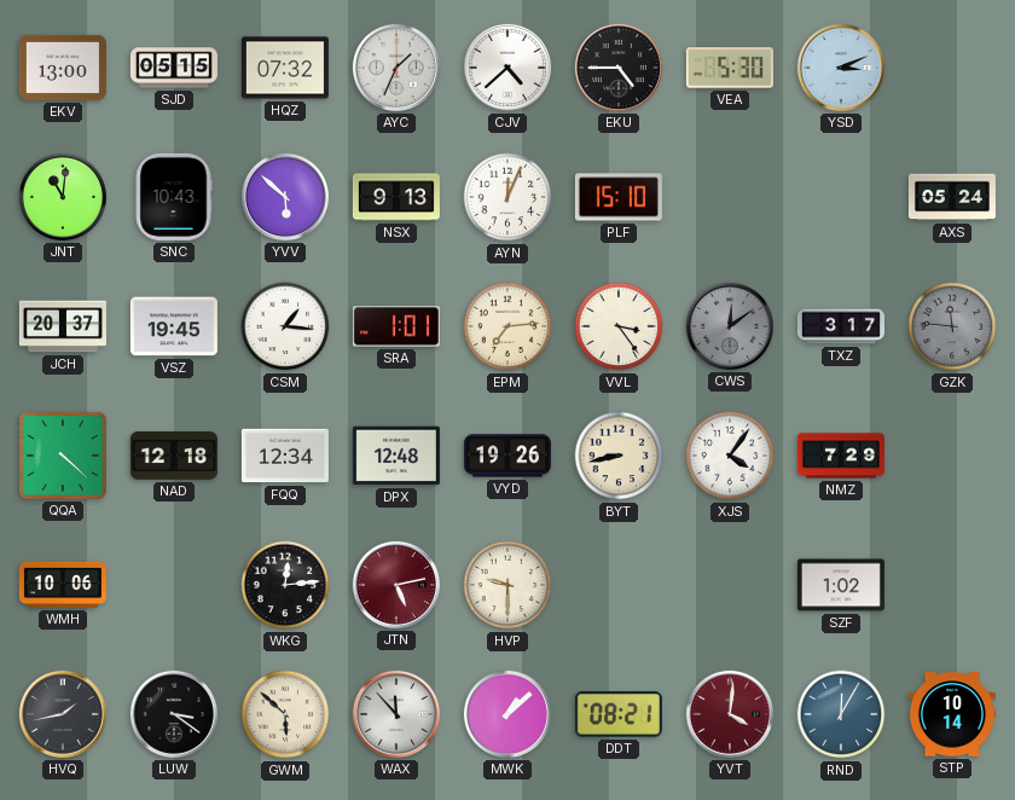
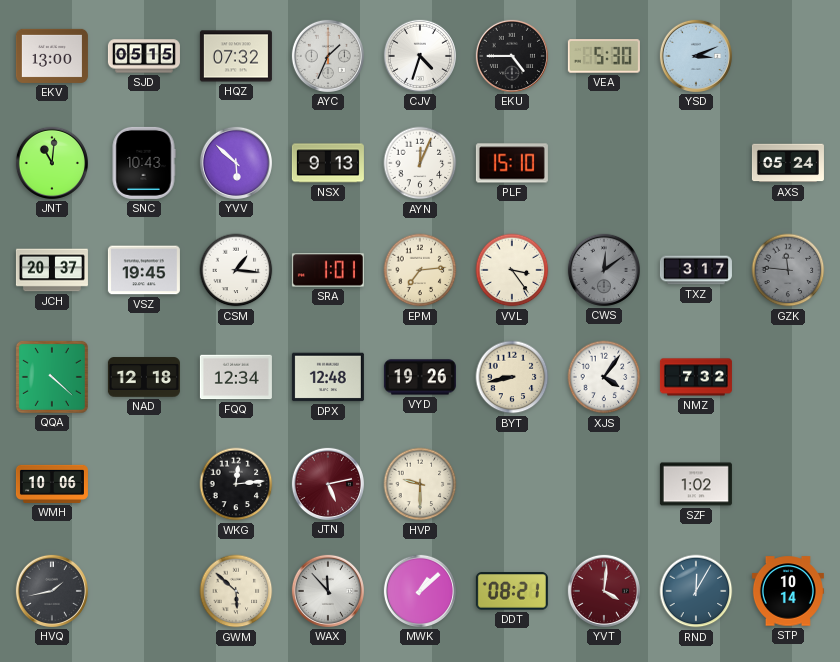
CJV: 4:38 -> 4:33 (420, 56)
NMZ: 7:29 -> 7:32 (696, 377)
LUW: 3:21 -> none (174, 714)
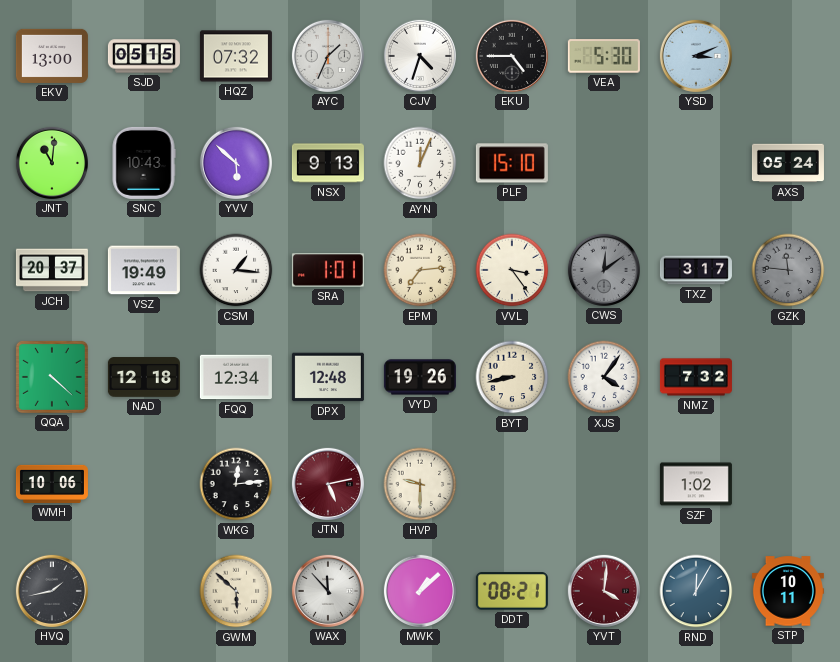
VSZ: 19:45 -> 19:49 (144, 270)
STP: 10:14 -> 10:11 (788, 591)
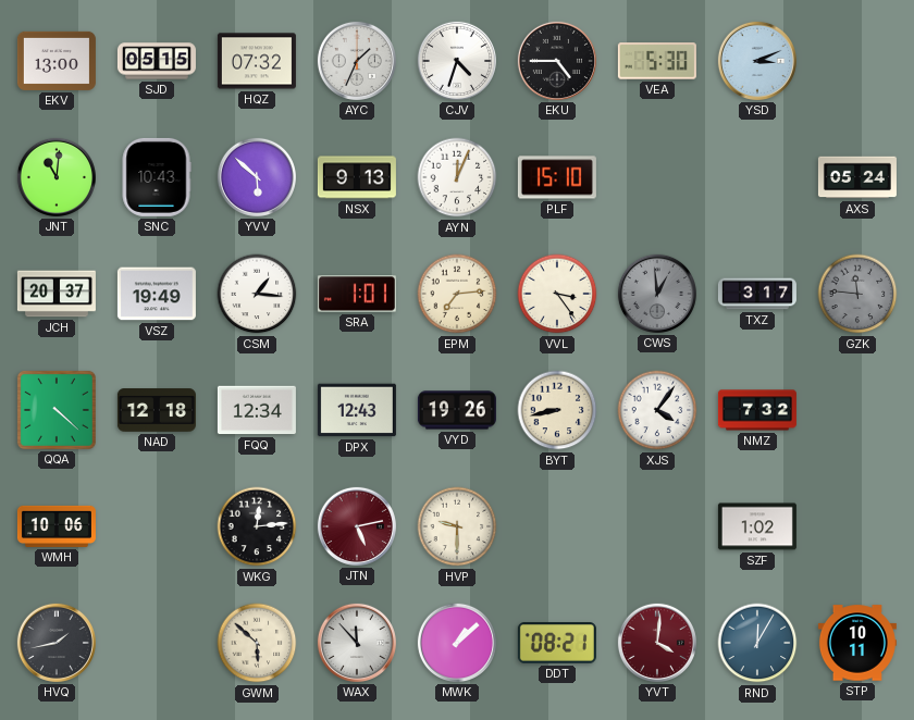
CWS: 12:09 -> 12:59 (657, 294)
DPX: 12:48 -> 12:43 (357, 410)
